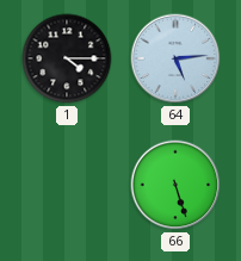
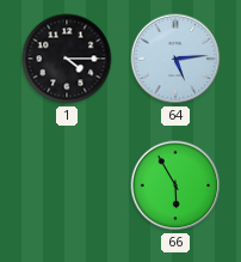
66: 5:27 -> 5:55 (175, 185)
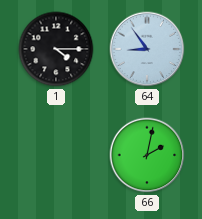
64: 5:14 -> 8:54 (147, 49)
66: 5:55 -> 2:02 (147, 155)
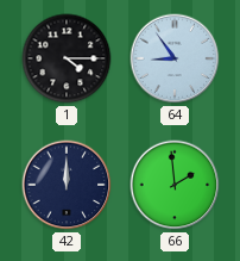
42: none -> 12:00 (67, 185)
66: 2:02 -> 1:59 (175, 185)
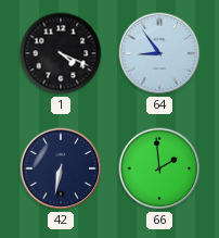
1: 4:15 -> 4:19 (61, 53)
42: 12:00 -> 6:32 (61, 168)
